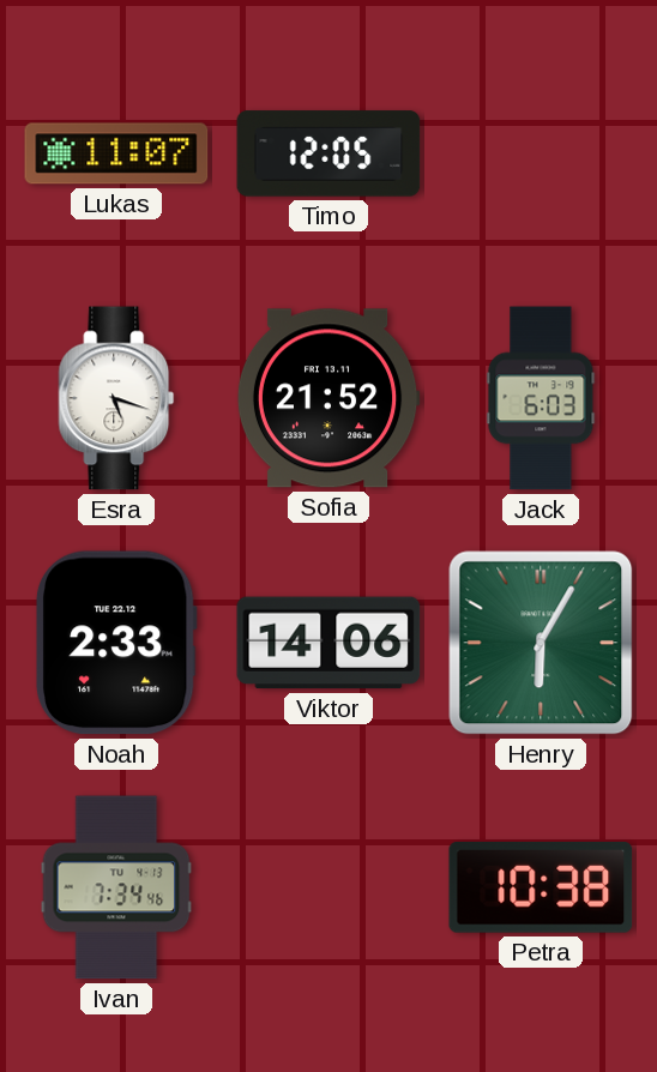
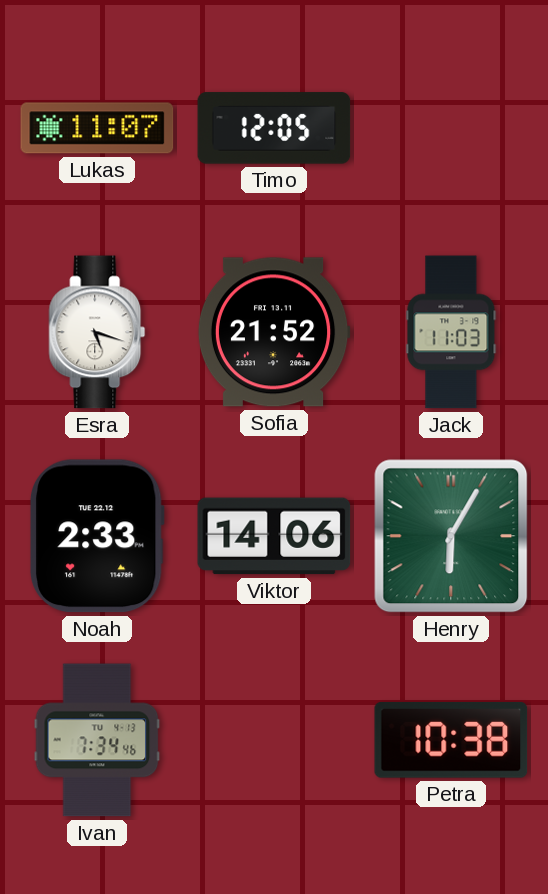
Jack: 6:03 -> 11:03 (451, 332)
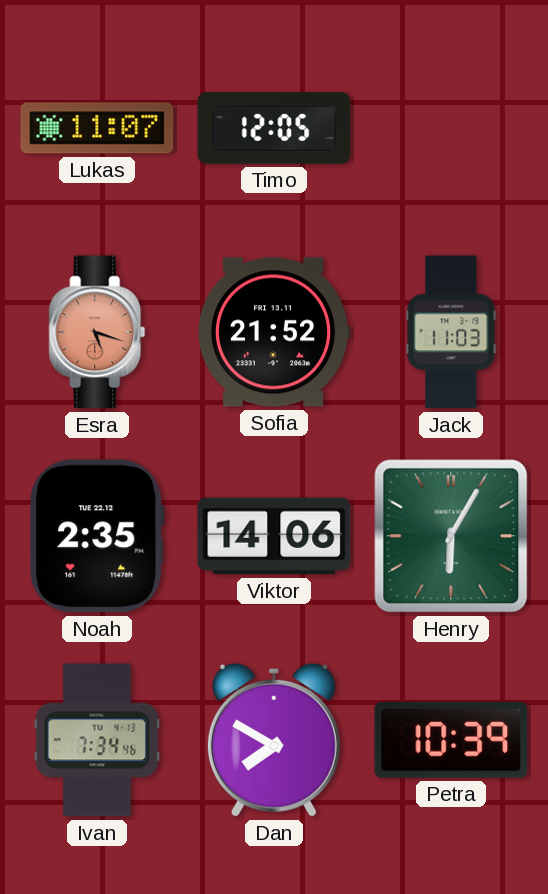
Esra dial: white -> salmon (97, 332)
Noah: 2:33 -> 2:35 (97, 536)
Dan: none -> 7:50 (274, 740)
Petra: 10:38 -> 10:39 (451, 740)
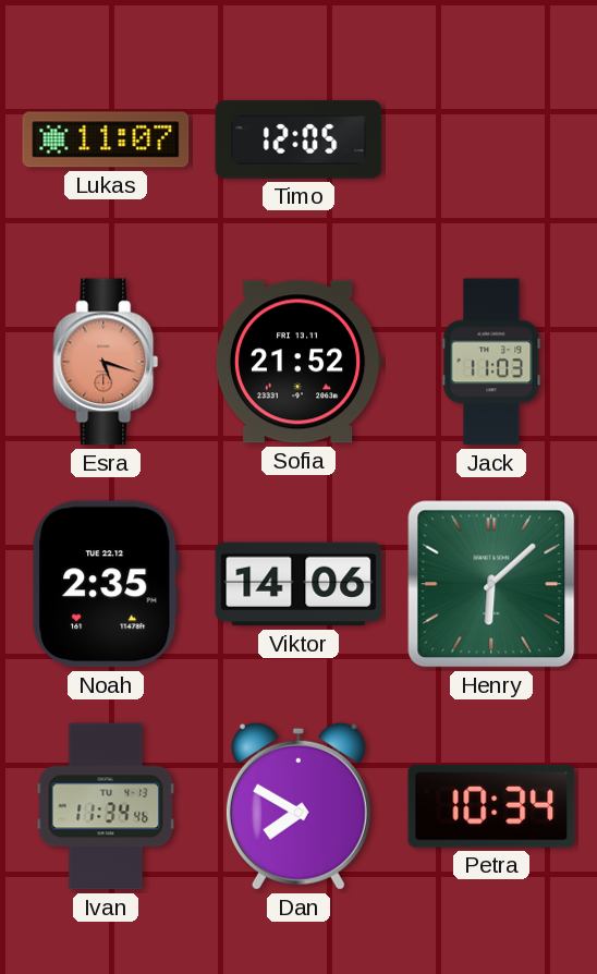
Henry: 6:05 -> 6:08 (491, 584)
Ivan: 7:34 -> 11:34 (106, 806)
Petra: 10:39 -> 10:34 (491, 806)
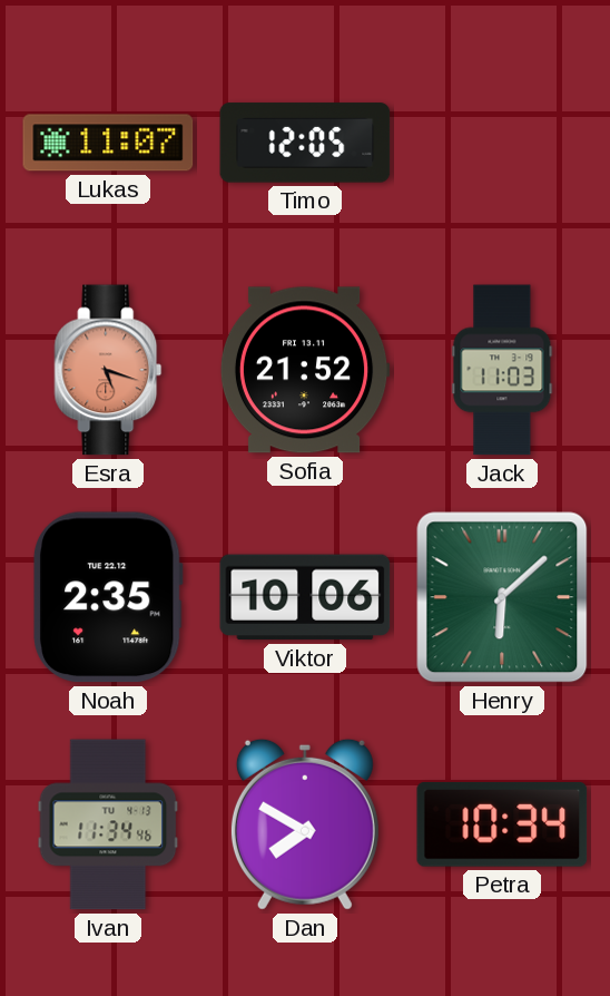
Viktor: 14:06 -> 10:06 (305, 597)
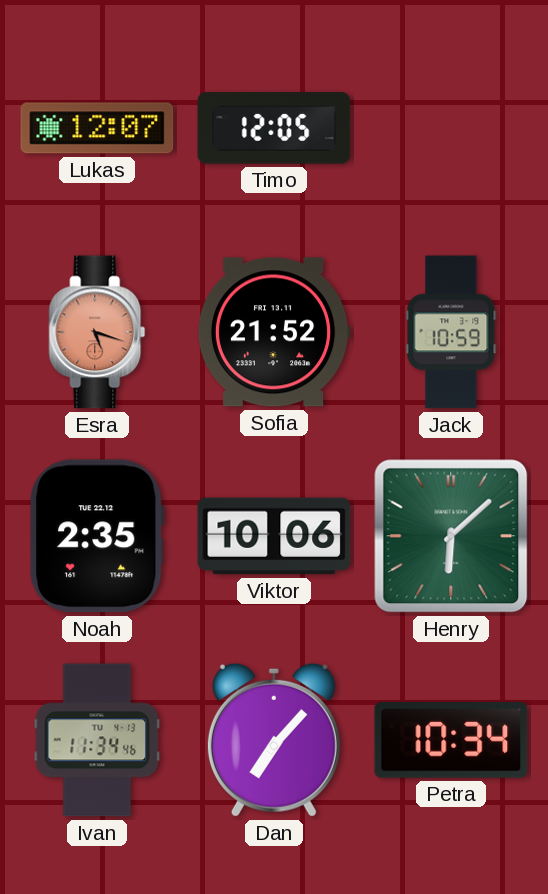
Lukas: 11:07 -> 12:07 (97, 128)
Jack: 11:03 -> 10:59 (451, 332)
Dan: 7:50 -> 7:07 (274, 740)
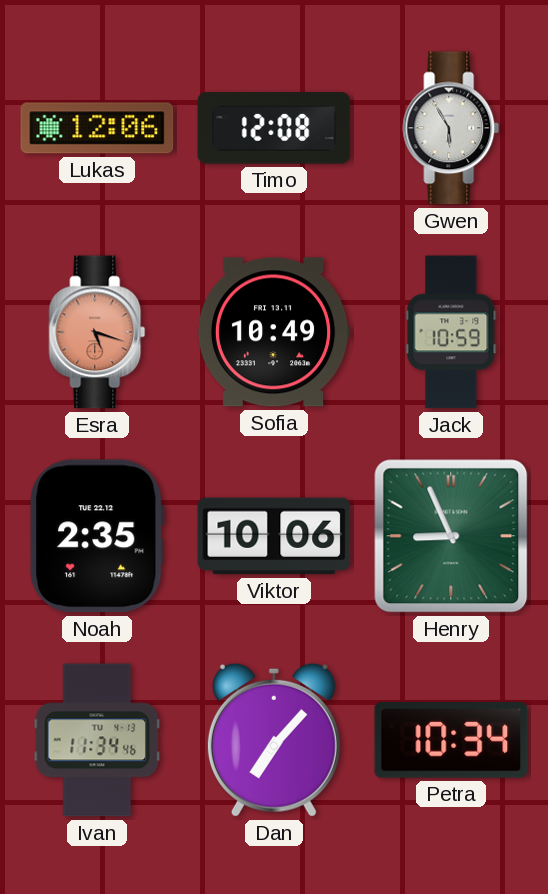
Lukas: 12:07 -> 12:06 (97, 128)
Timo: 12:05 -> 12:08 (274, 128)
Gwen: none -> 5:55 (451, 128)
Sofia: 21:52 -> 10:49 (274, 332)
Henry: 6:08 -> 8:56 (451, 536)
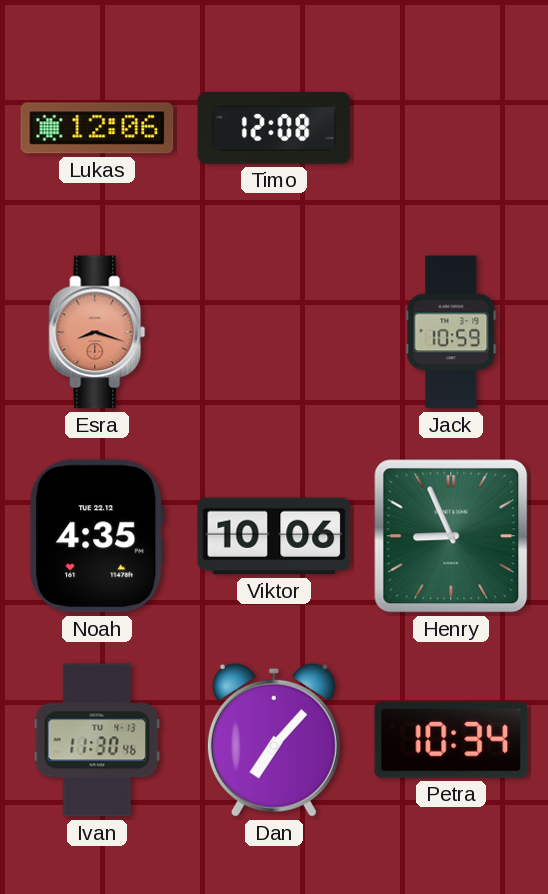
Gwen: 5:55 -> none (451, 128)
Esra: 5:18 -> 8:18 (97, 332)
Sofia: 10:49 -> none (274, 332)
Noah: 2:35 -> 4:35 (97, 536)
Ivan: 11:34 -> 11:30 (97, 740)
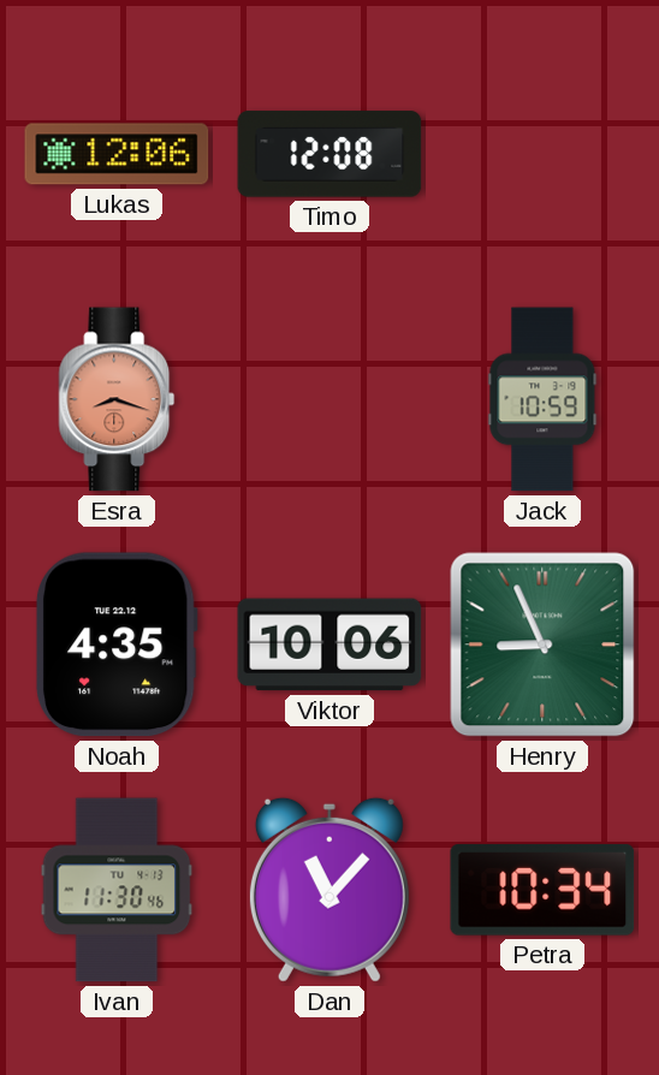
Dan: 7:07 -> 11:07 (329, 890)
